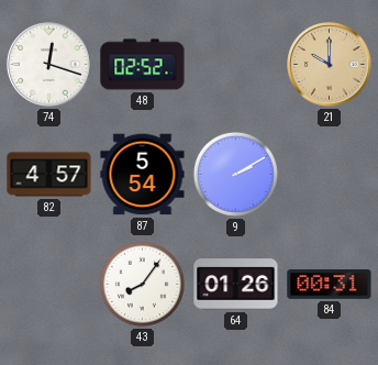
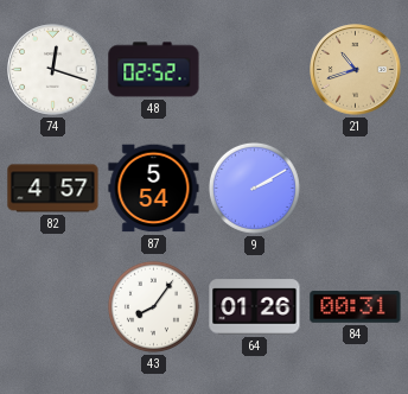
21: 10:00 -> 10:42 (356, 70)
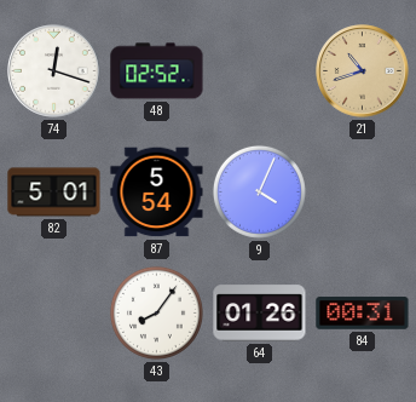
82: 4:57 -> 5:01 (54, 193)
9: 2:10 -> 4:04 (259, 191)
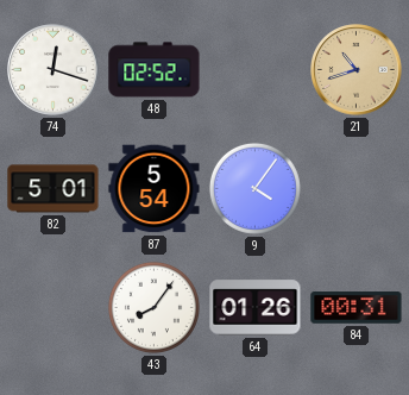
9: 4:04 -> 4:06 (254, 188)
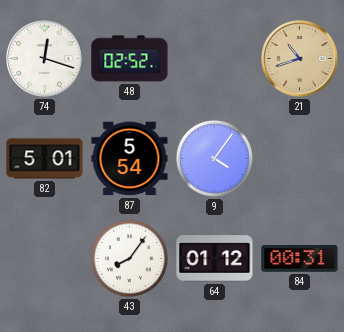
64: 01:26 -> 01:12 (215, 259)
